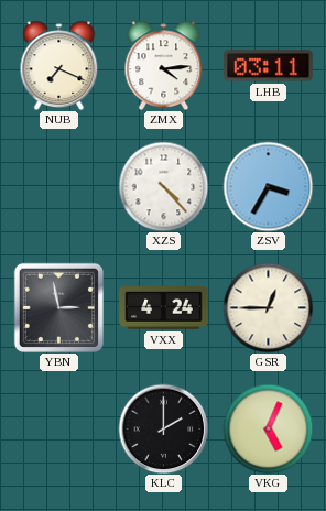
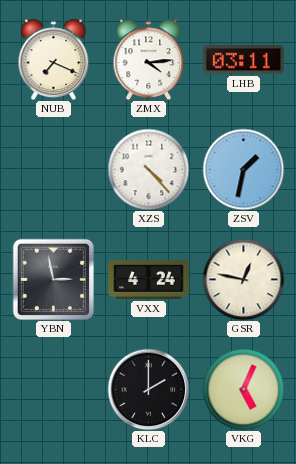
ZSV: 3:35 -> 1:32 (243, 169)
GSR: 12:45 -> 12:47 (243, 279)
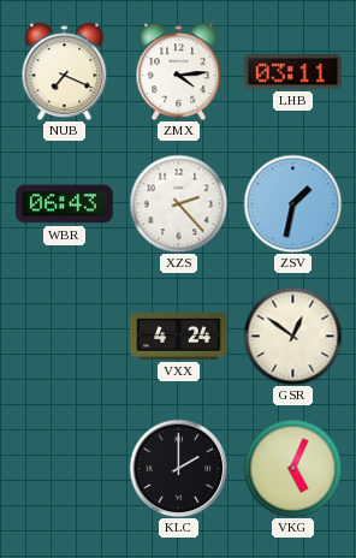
WBR: none -> 06:43 (65, 204)
XZS: 4:23 -> 2:23 (178, 203)
YBN: 2:58 -> none (53, 279)
GSR: 12:47 -> 12:51 (292, 336)
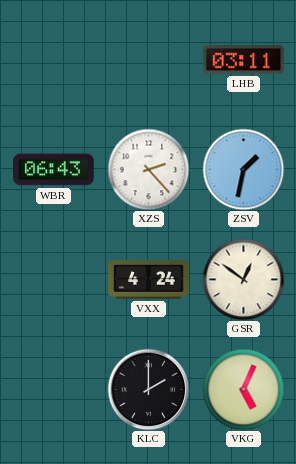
NUB: 7:19 -> none (65, 71)
ZMX: 4:14 -> none (179, 71)
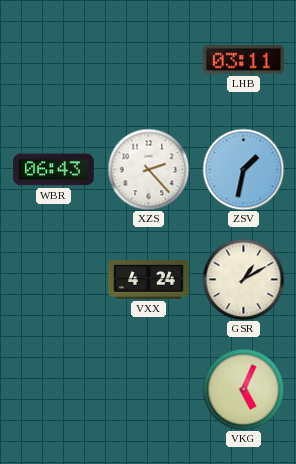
GSR: 12:51 -> 1:10 (243, 279)
KLC: 2:00 -> none (148, 389)
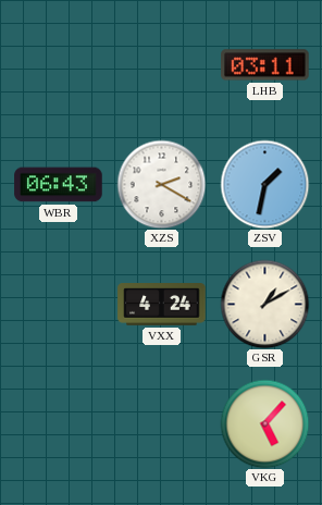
XZS: 2:23 -> 2:20 (161, 184)
VKG: 5:04 -> 5:07 (264, 423)
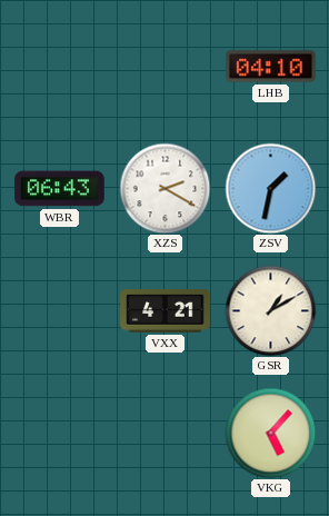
LHB: 03:11 -> 04:10 (271, 67)
VXX: 4:24 -> 4:21 (166, 311)
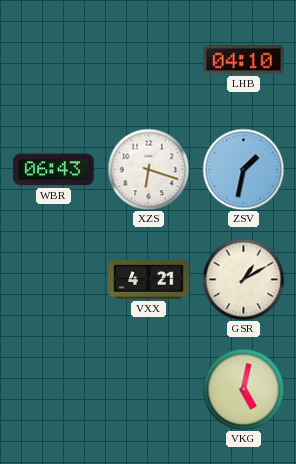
XZS: 2:20 -> 6:18 (148, 169)
VKG: 5:07 -> 5:02 (243, 389)
